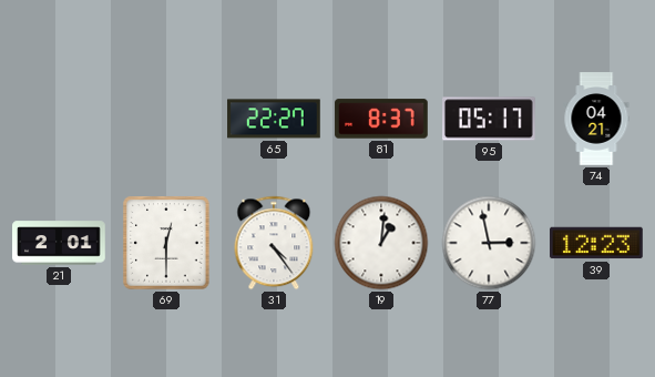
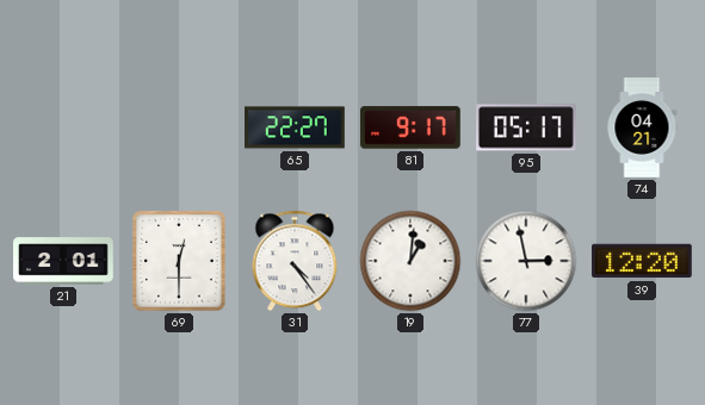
81: 8:37 -> 9:17 (410, 127)
39: 12:23 -> 12:20 (643, 261)
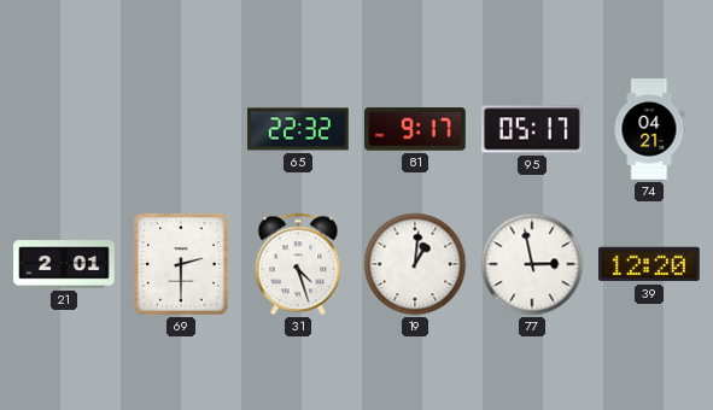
65: 22:27 -> 22:32 (298, 129)
69: 12:30 -> 2:30 (181, 264)
31: 4:24 -> 4:27 (298, 264)
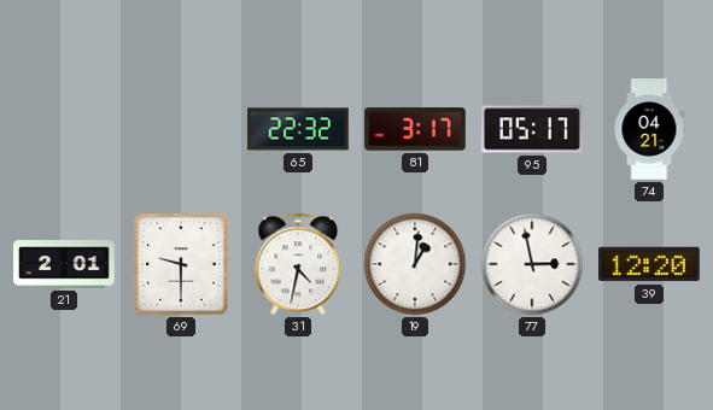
81: 9:17 -> 3:17 (415, 129)
69: 2:30 -> 9:30 (181, 264)
31: 4:27 -> 4:32 (298, 264)
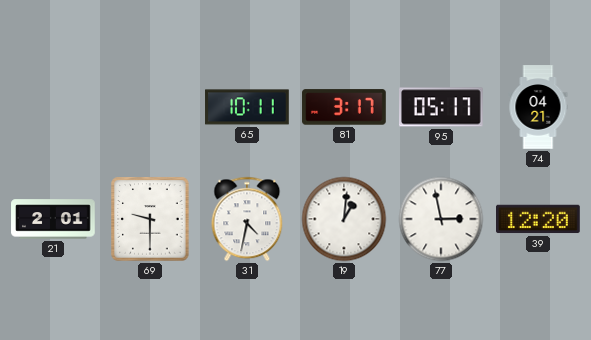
65: 22:32 -> 10:11 (247, 107)
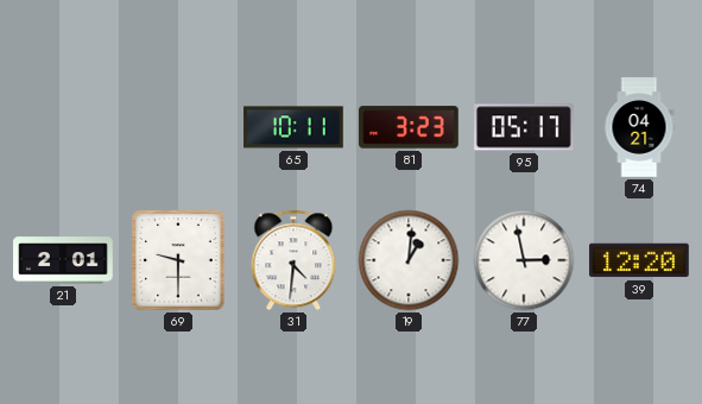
81: 3:17 -> 3:23 (409, 127)
31: 4:32 -> 4:31 (293, 260)
